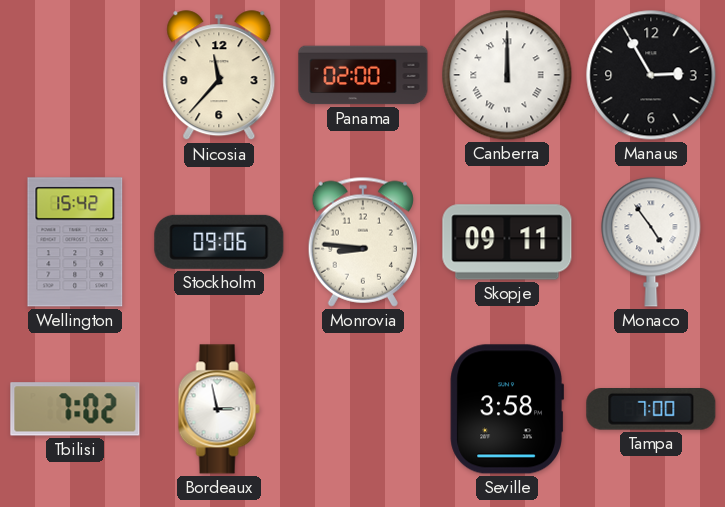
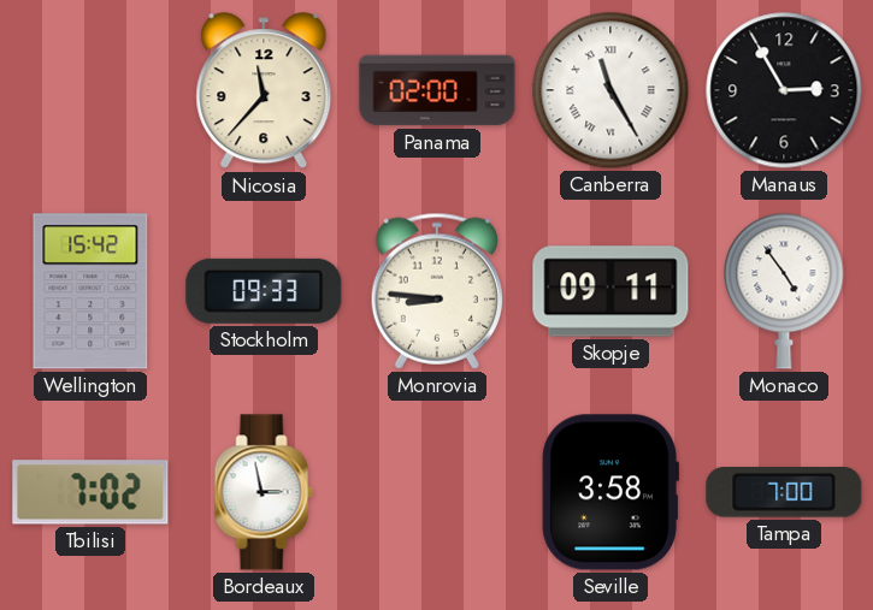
Canberra: 12:00 -> 11:25 (610, 90)
Stockholm: 09:06 -> 09:33 (264, 291)
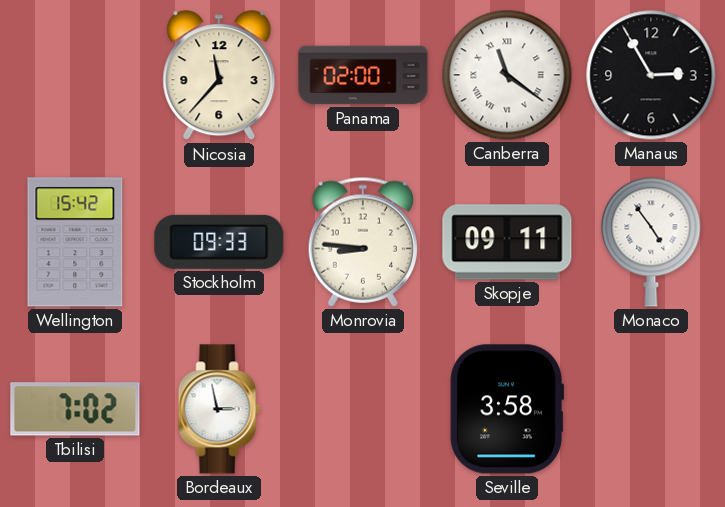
Canberra: 11:25 -> 11:21 (507, 75)
Tampa: 7:00 -> none (784, 493)
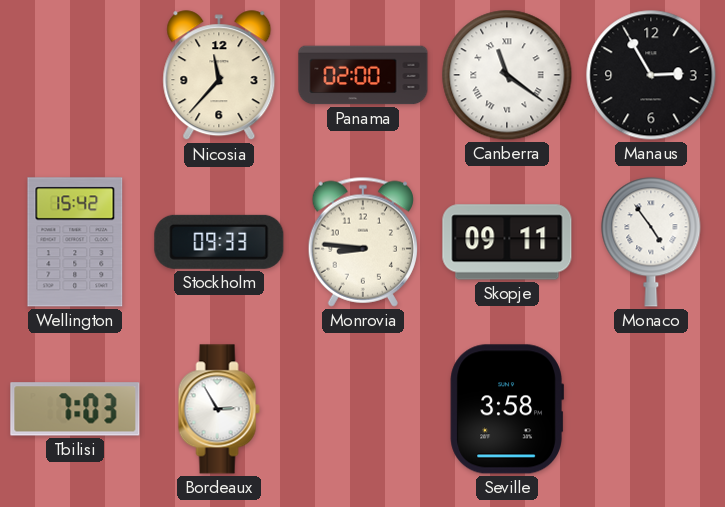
Tbilisi: 7:02 -> 7:03 (75, 409)
Bordeaux: 2:58 -> 2:55 (219, 409)
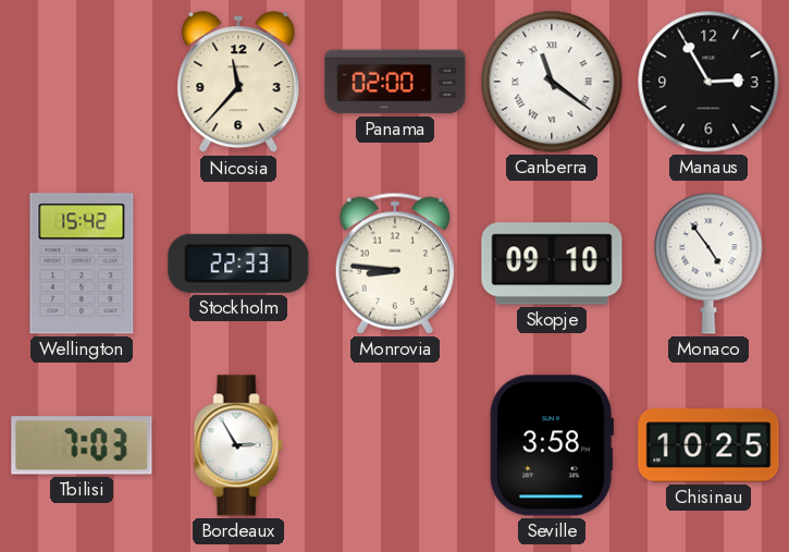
Stockholm: 09:33 -> 22:33 (238, 263)
Skopje: 09:11 -> 09:10 (552, 263)
Chisinau: none -> 10:25 (708, 445)
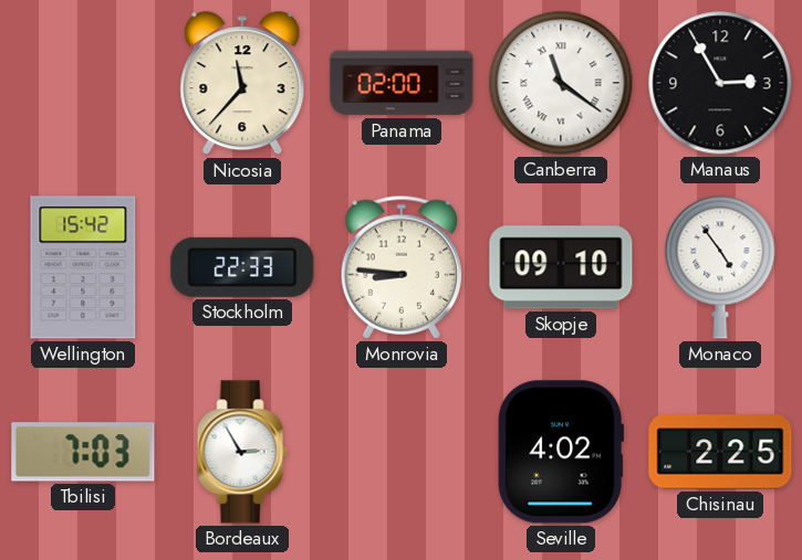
Seville: 3:58 -> 4:02 (561, 452)
Chisinau: 10:25 -> 2:25 (720, 452)
